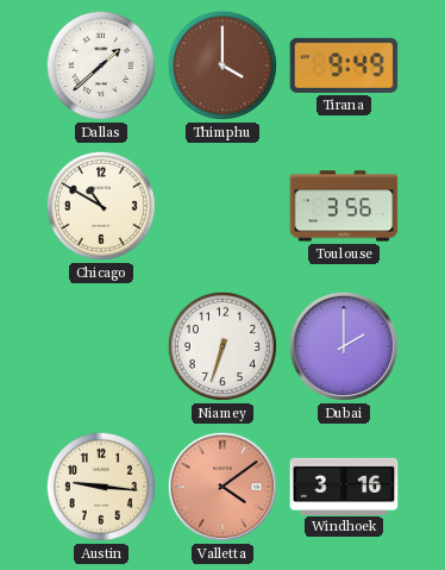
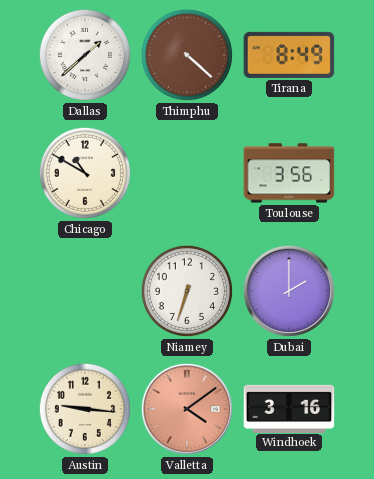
Thimphu: 4:00 -> 4:22 (187, 55)
Tirana: 9:49 -> 8:49 (289, 55)
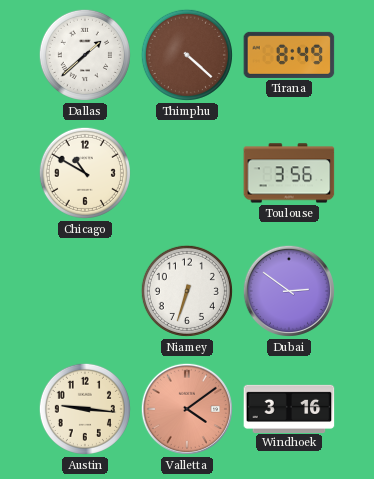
Dubai: 2:00 -> 2:51 (289, 291)
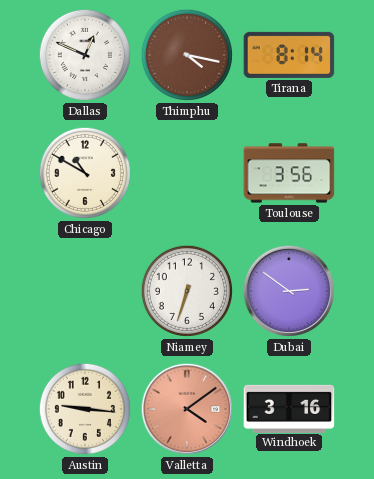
Dallas: 1:38 -> 12:49 (85, 55)
Thimphu: 4:22 -> 4:17 (187, 55)
Tirana: 8:49 -> 8:14 (289, 55)
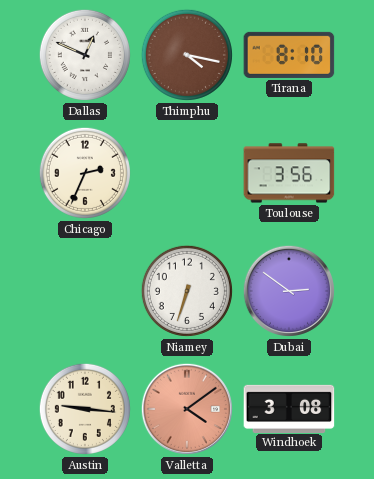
Tirana: 8:14 -> 8:10 (289, 55)
Chicago: 10:50 -> 2:34 (85, 173)
Windhoek: 3:16 -> 3:08 (289, 408)
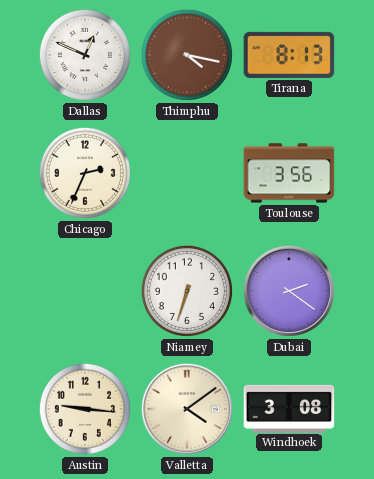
Tirana: 8:10 -> 8:13 (289, 55)
Dubai: 2:51 -> 2:21 (289, 291)
Valletta dial: salmon -> cream (187, 409)
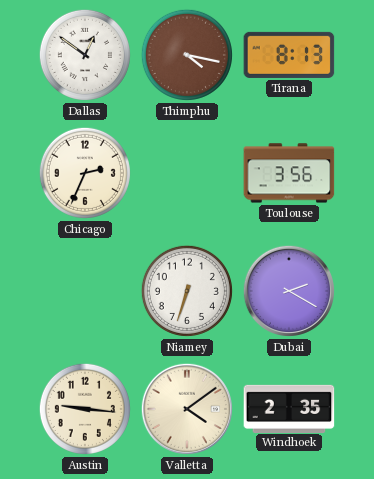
Dallas: 12:49 -> 12:51 (85, 55)
Dubai: 2:21 -> 2:20 (289, 291)
Windhoek: 3:08 -> 2:35 (289, 408)
